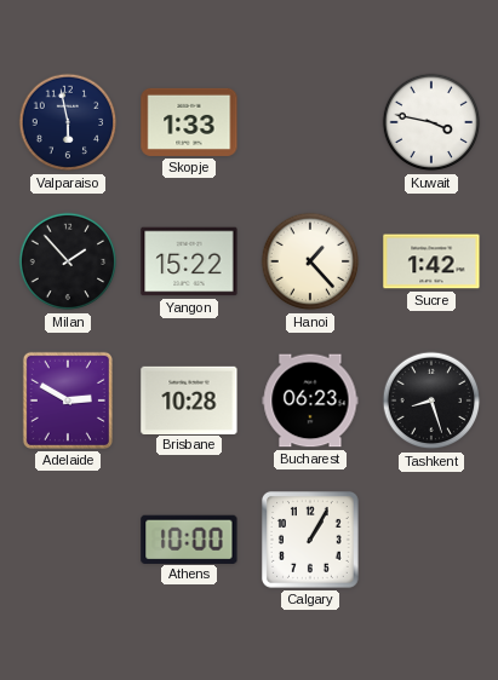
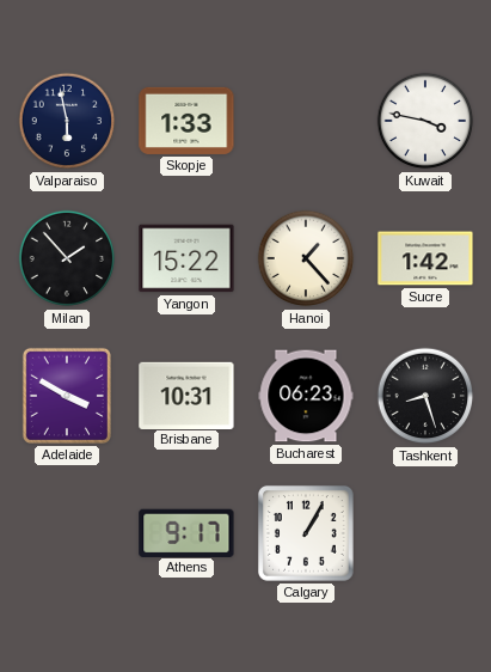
Adelaide: 2:50 -> 3:50 (67, 396)
Brisbane: 10:28 -> 10:31 (186, 395)
Athens: 10:00 -> 9:17 (186, 532)
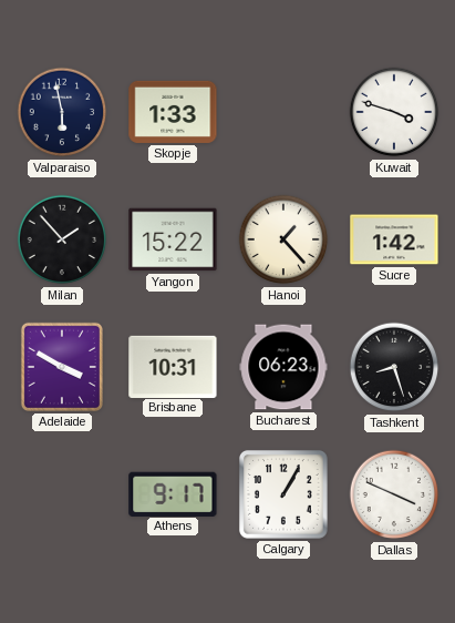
Kuwait: 3:47 -> 3:48 (394, 112)
Dallas: none -> 3:49 (394, 494)
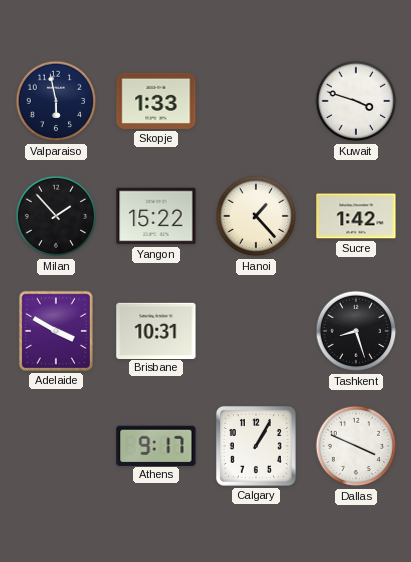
Bucharest: 06:23 -> none (283, 367)
